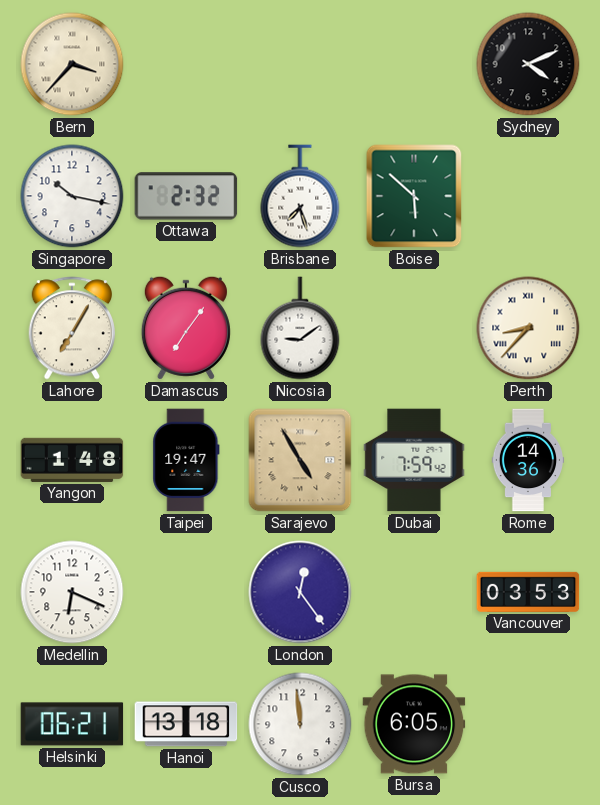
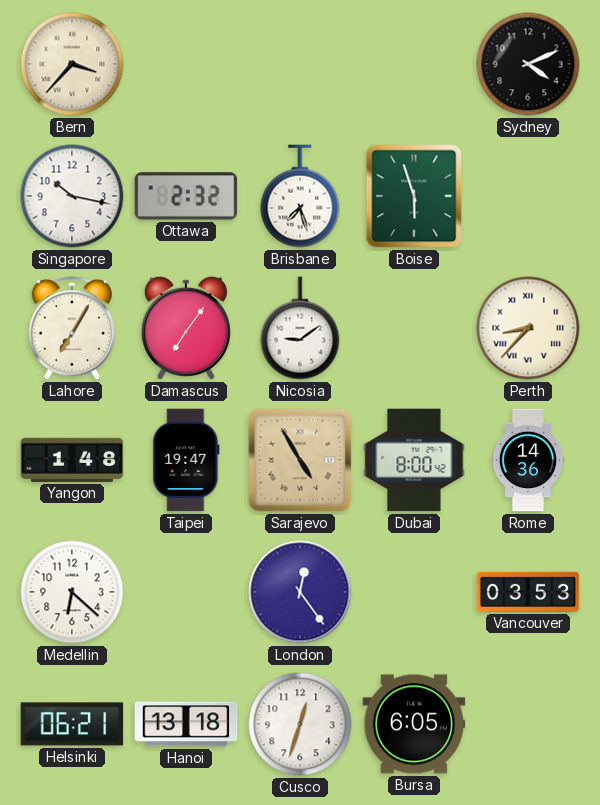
Boise: 5:52 -> 5:57 (414, 196)
Dubai: 7:59 -> 8:00 (414, 460)
Medellin: 6:19 -> 6:22 (72, 592)
Cusco: 11:59 -> 12:33 (300, 724)
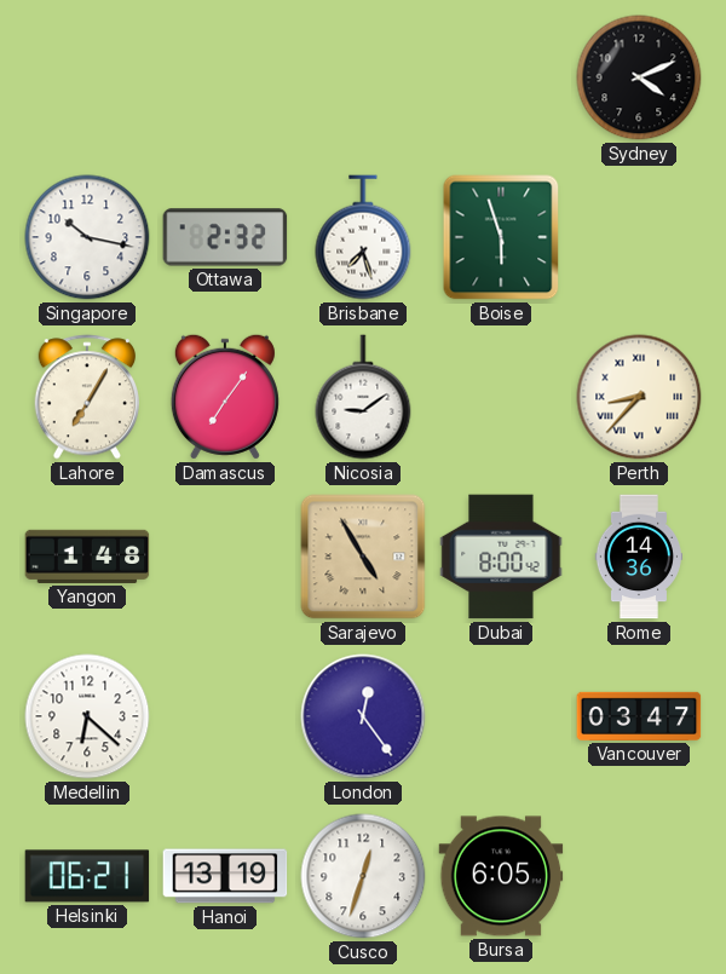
Bern: 3:37 -> none (72, 64)
Taipei: 19:47 -> none (186, 460)
Vancouver: 03:53 -> 03:47 (639, 716)
Hanoi: 13:18 -> 13:19 (225, 876)
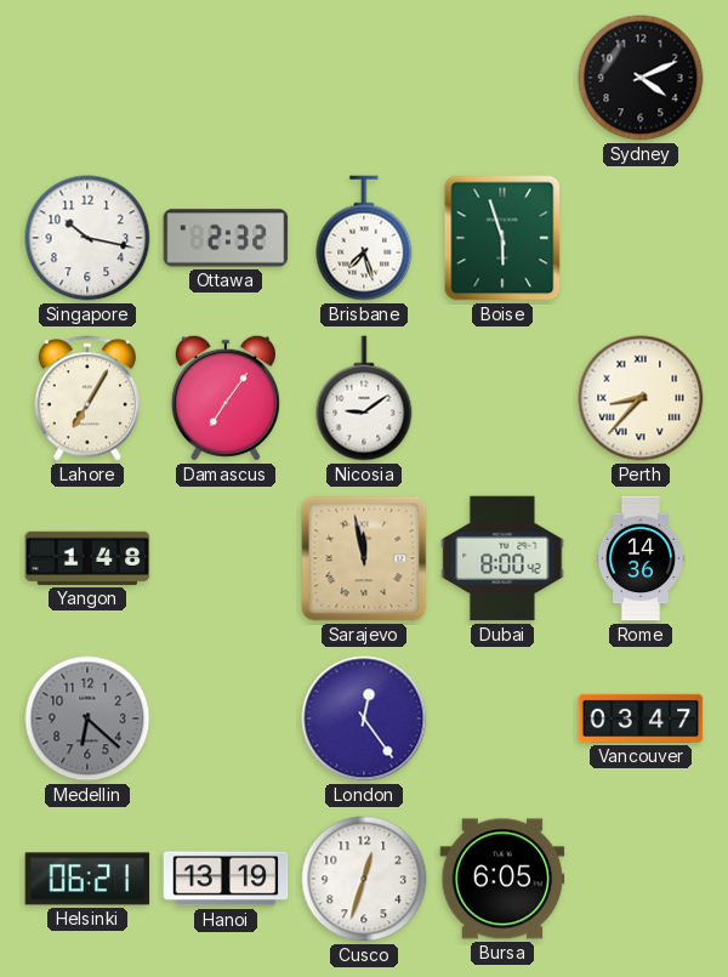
Sarajevo: 4:55 -> 11:58 (364, 558)
Medellin dial: white -> grey (87, 718)
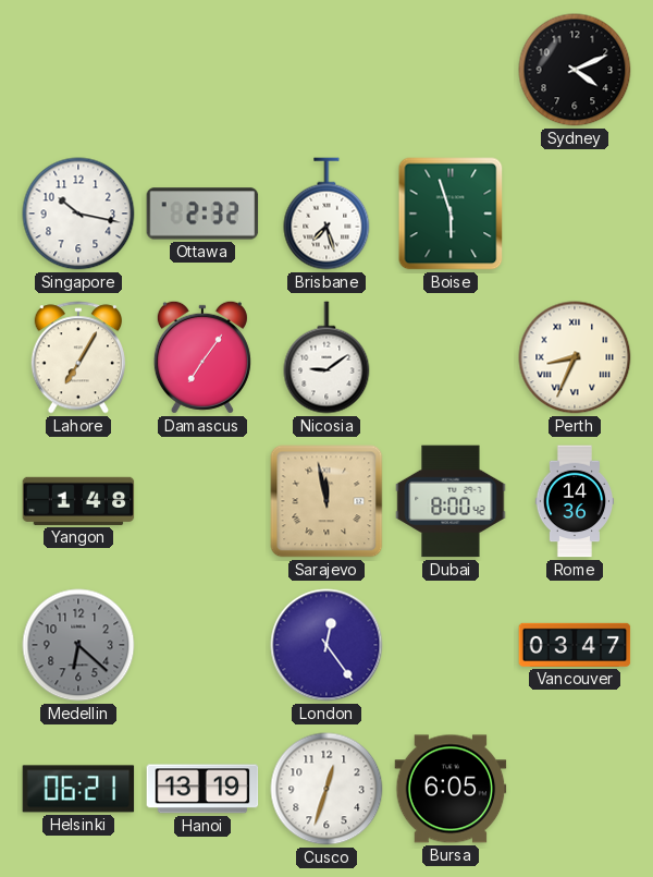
Perth: 8:37 -> 8:34 (575, 357)
